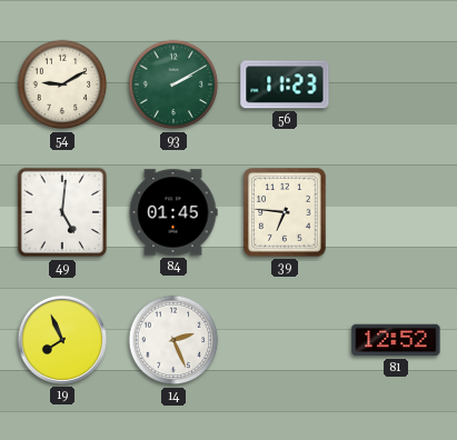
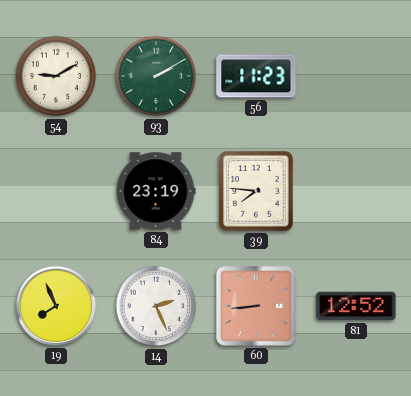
49: 5:01 -> none (62, 212)
84: 01:45 -> 23:19 (156, 191)
39: 6:46 -> 7:46 (257, 191)
60: none -> 8:44 (256, 306)
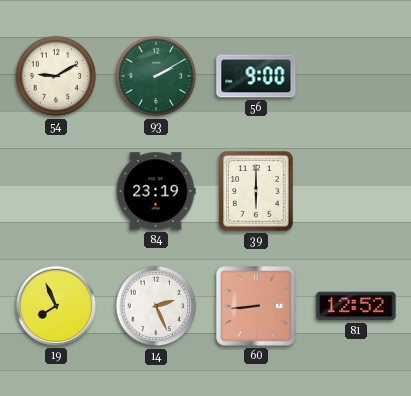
56: 11:23 -> 9:00 (256, 76)
39: 7:46 -> 6:00 (257, 191)
